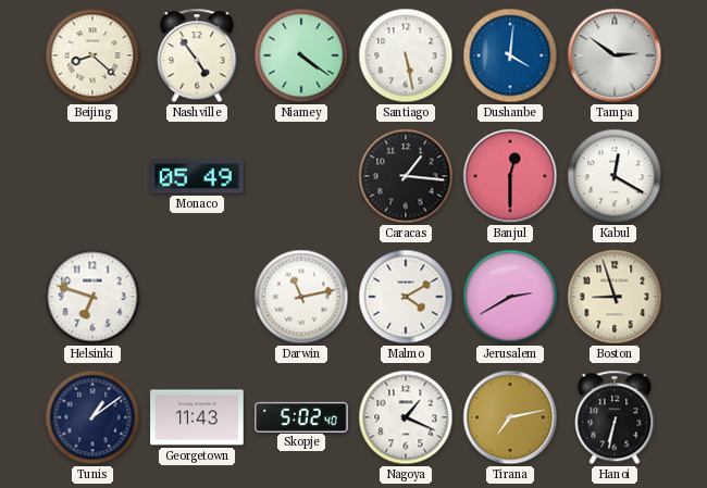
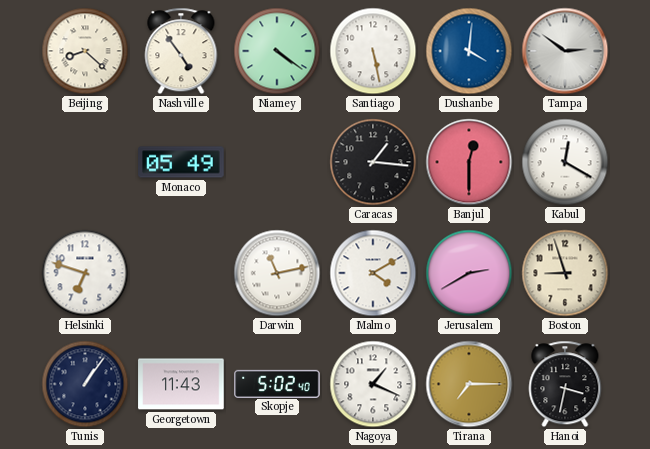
Tunis: 1:09 -> 1:06 (85, 384)
Tirana: 7:13 -> 7:15 (469, 384)
Hanoi: 6:32 -> 3:32 (565, 384)
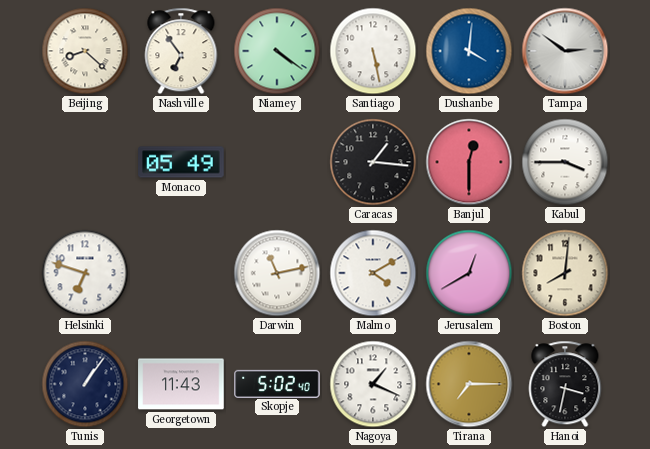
Nashville: 4:54 -> 6:54 (181, 51)
Kabul: 12:20 -> 3:45 (565, 162)
Jerusalem: 2:40 -> 12:40 (469, 273)
Boston: 8:57 -> 8:01 (565, 273)
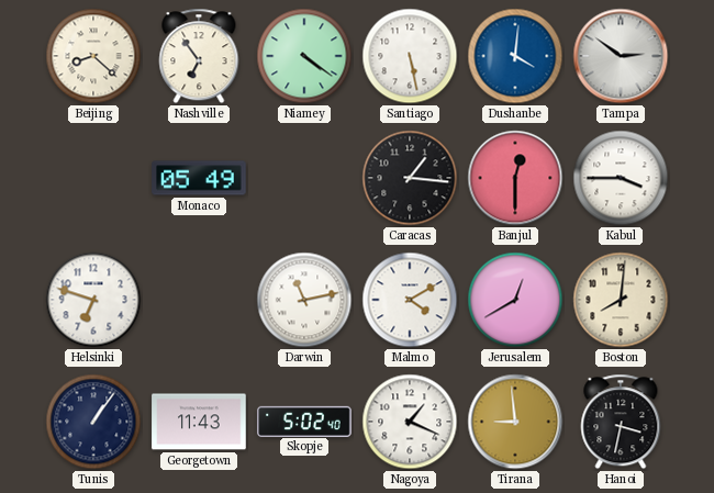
Tirana: 7:15 -> 8:59 (515, 422)
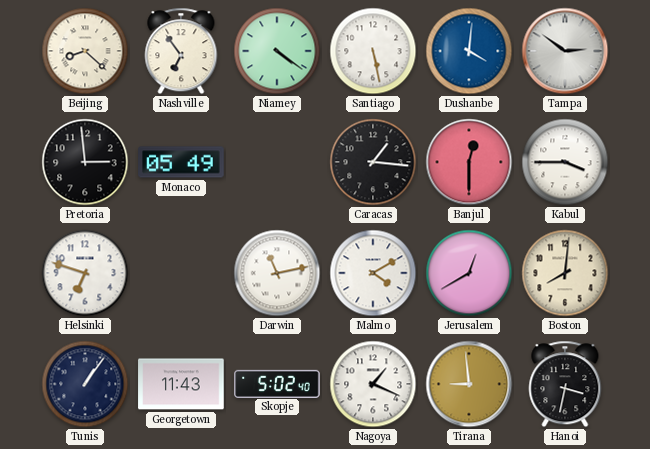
Pretoria: none -> 2:59 (85, 162)
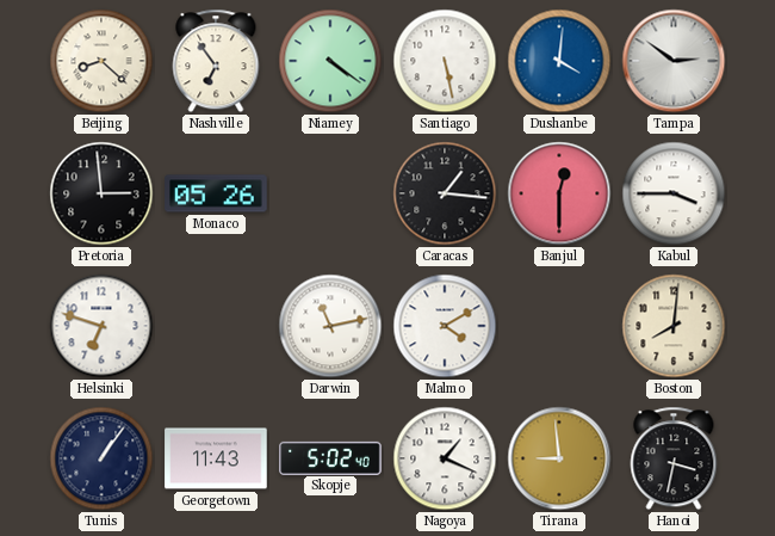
Monaco: 05:49 -> 05:26 (216, 193)
Jerusalem: 12:40 -> none (469, 273)
